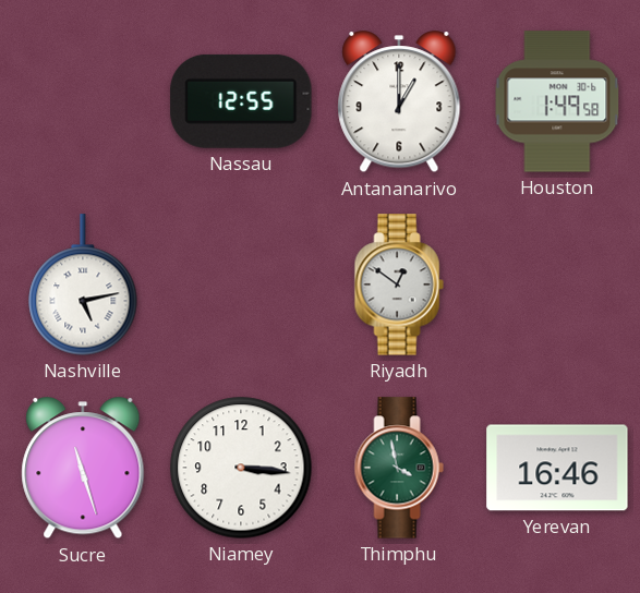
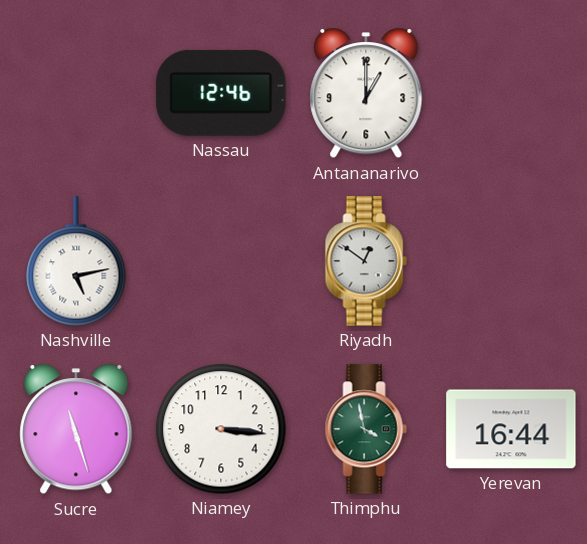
Nassau: 12:55 -> 12:46 (221, 93)
Houston: 1:49 -> none (557, 101)
Yerevan: 16:46 -> 16:44 (511, 429)
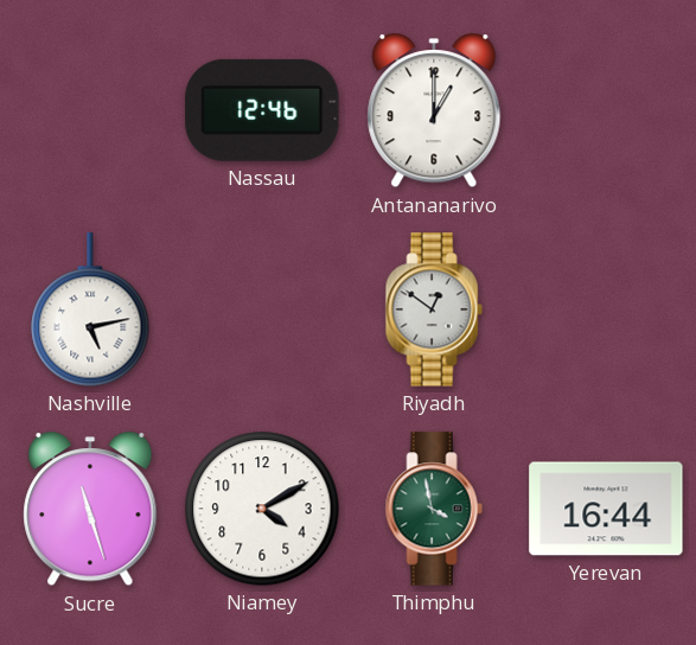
Niamey: 3:16 -> 4:10 (262, 509)
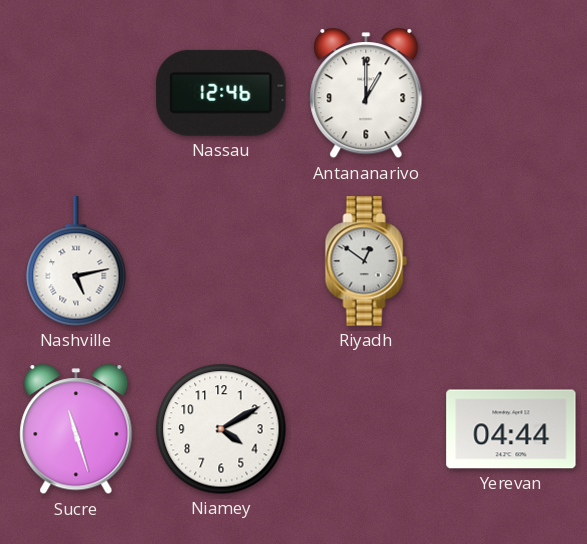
Thimphu: 3:58 -> none (434, 509)
Yerevan: 16:44 -> 04:44 (511, 429)
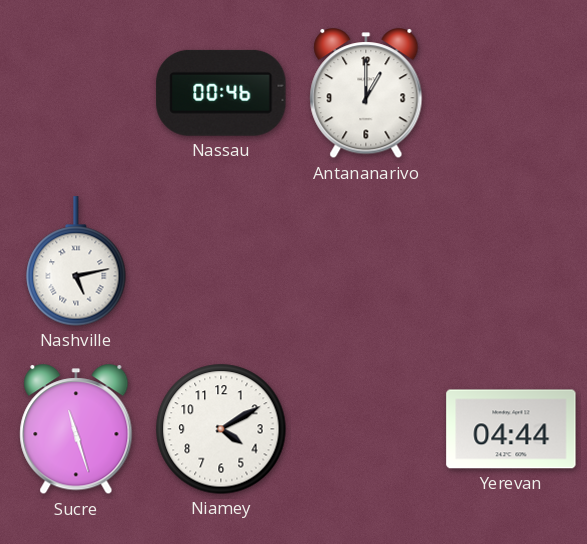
Nassau: 12:46 -> 00:46 (221, 93)
Riyadh: 12:51 -> none (366, 261)
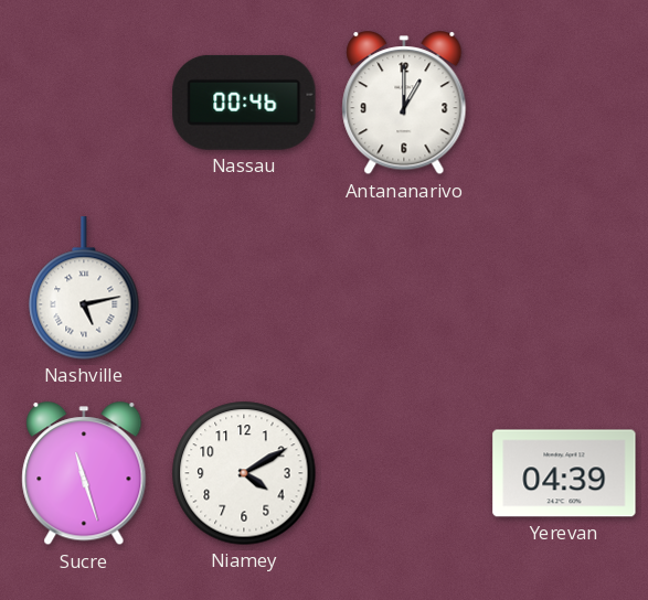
Yerevan: 04:44 -> 04:39 (564, 473)
